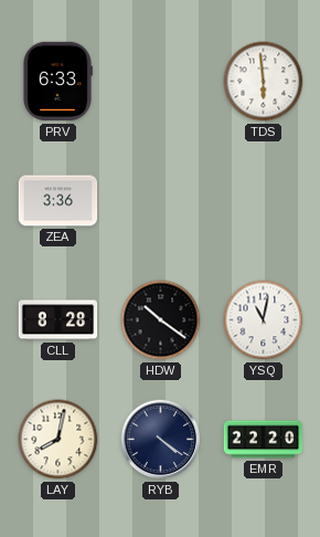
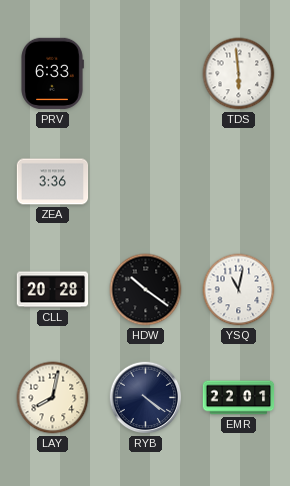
CLL: 8:28 -> 20:28 (53, 290)
EMR: 22:20 -> 22:01 (239, 398)
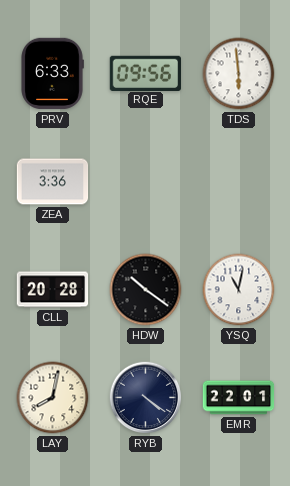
RQE: none -> 09:56 (145, 73)
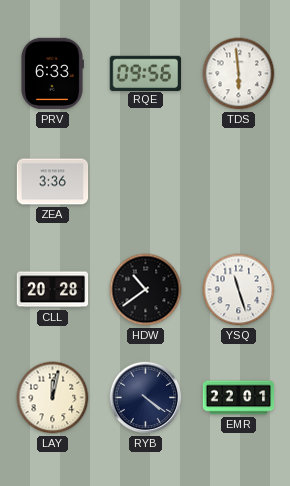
HDW: 10:21 -> 10:39 (146, 290)
YSQ: 11:02 -> 11:27 (239, 290)
LAY: 8:02 -> 12:02 (53, 398)
